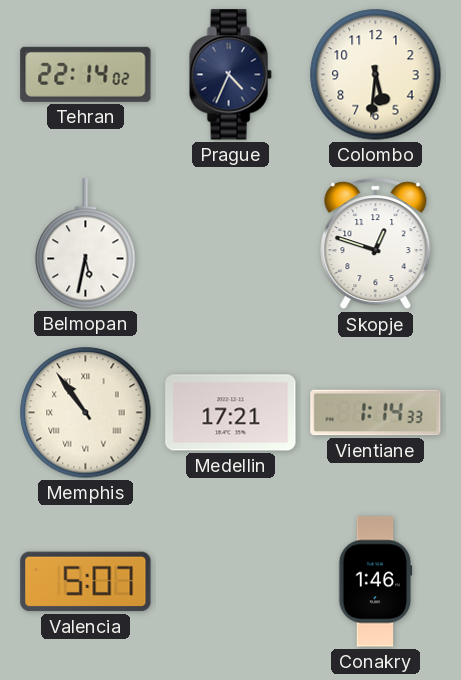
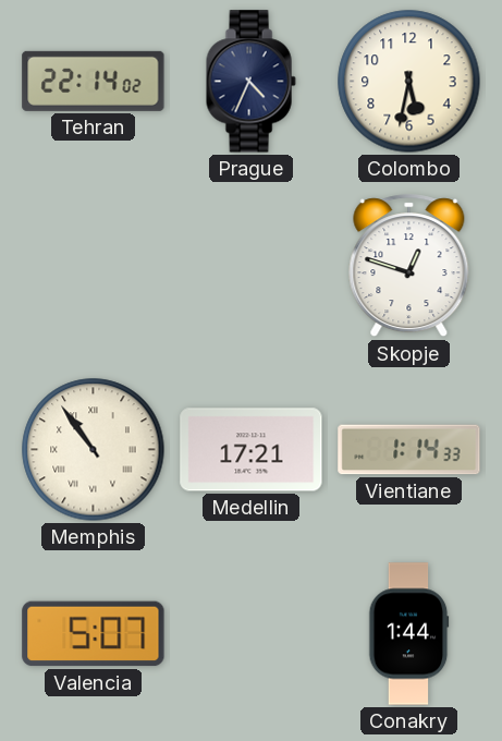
Colombo: 5:31 -> 5:32 (409, 82)
Belmopan: 5:32 -> none (86, 244)
Conakry: 1:46 -> 1:44 (409, 634)
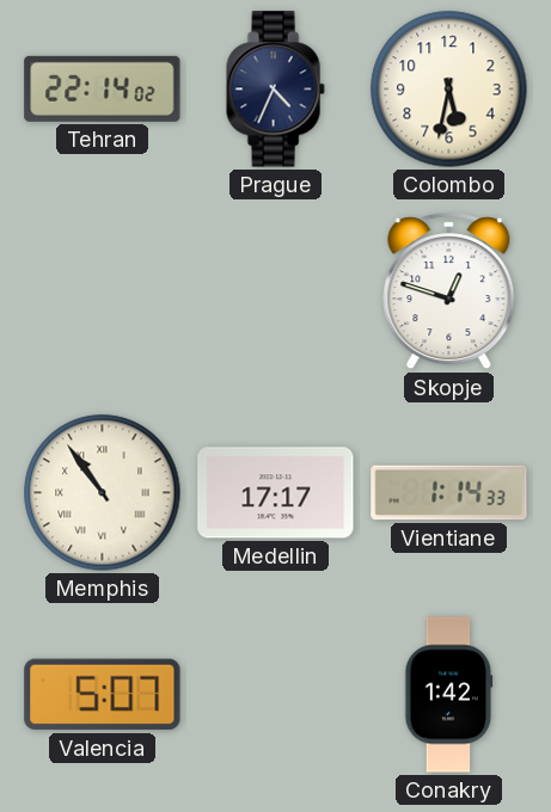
Medellin: 17:21 -> 17:17 (276, 493)
Conakry: 1:44 -> 1:42 (449, 695)
